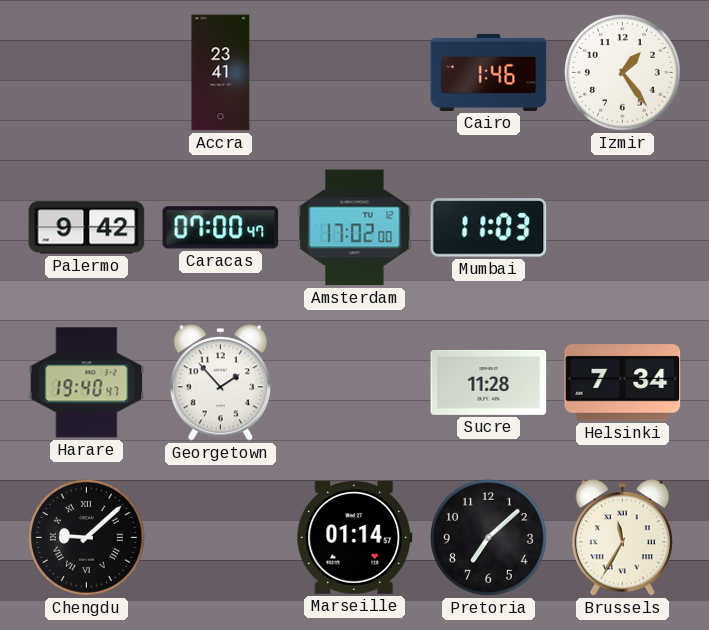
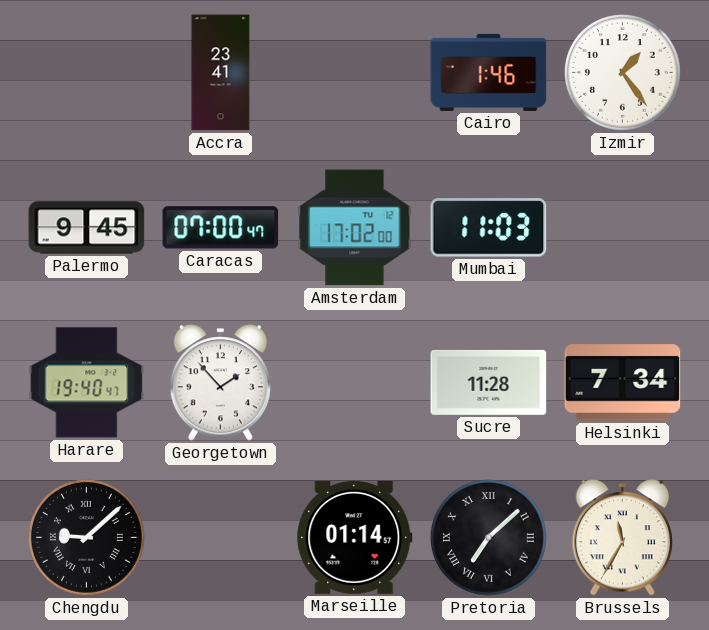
Palermo: 9:42 -> 9:45 (87, 228)
Pretoria numerals: Arabic -> Roman (488, 537)
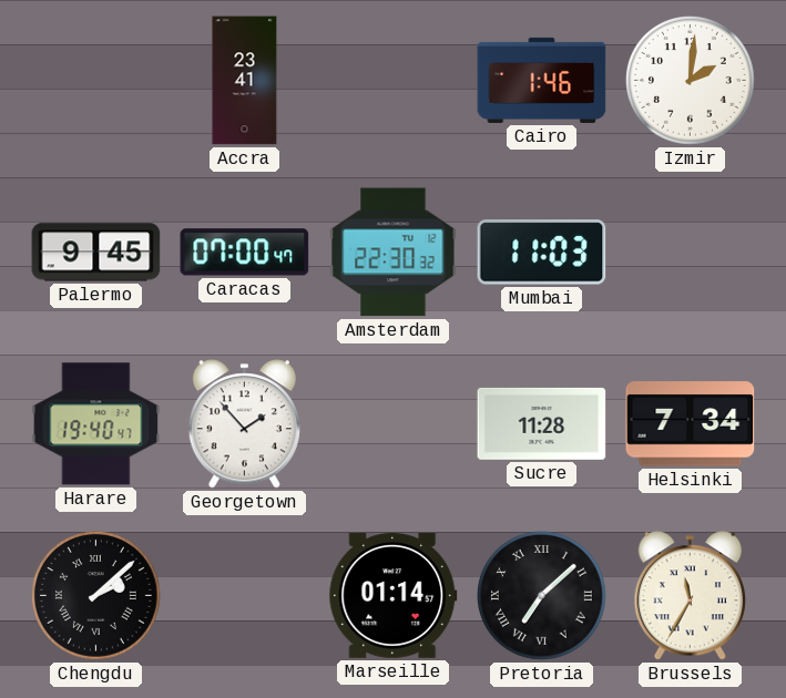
Izmir: 1:24 -> 2:01 (690, 80)
Amsterdam: 17:02 -> 22:30 (394, 253)
Chengdu: 9:08 -> 2:08 (95, 595)
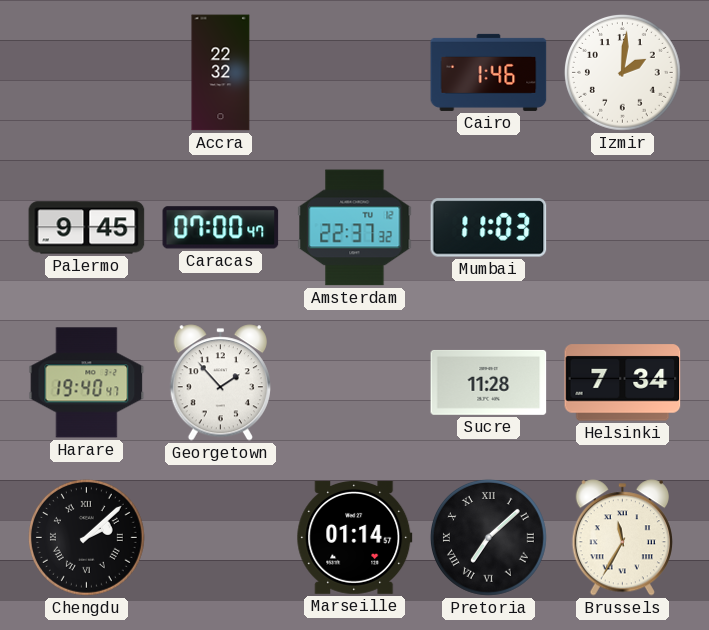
Accra: 23:41 -> 22:32 (221, 73)
Amsterdam: 22:30 -> 22:37 (355, 228)
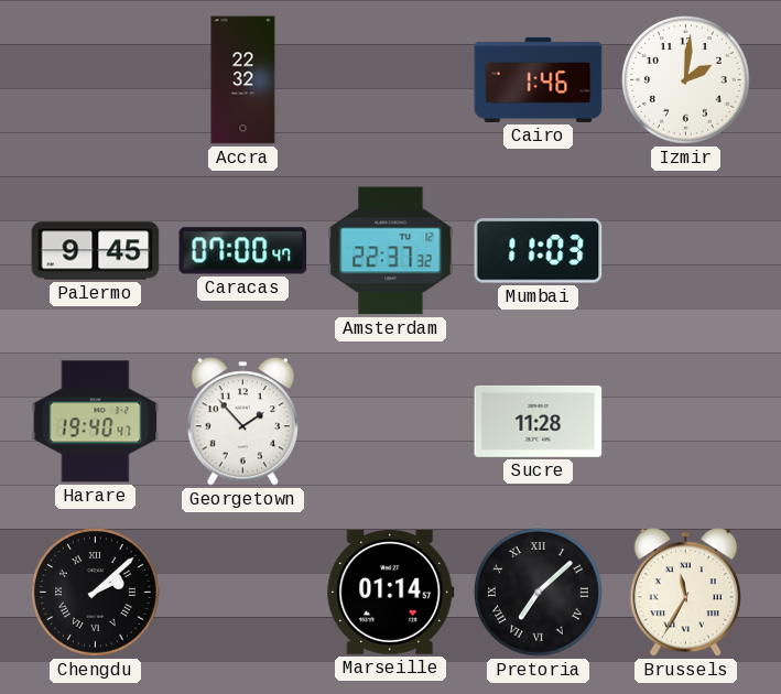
Helsinki: 7:34 -> none (623, 383)
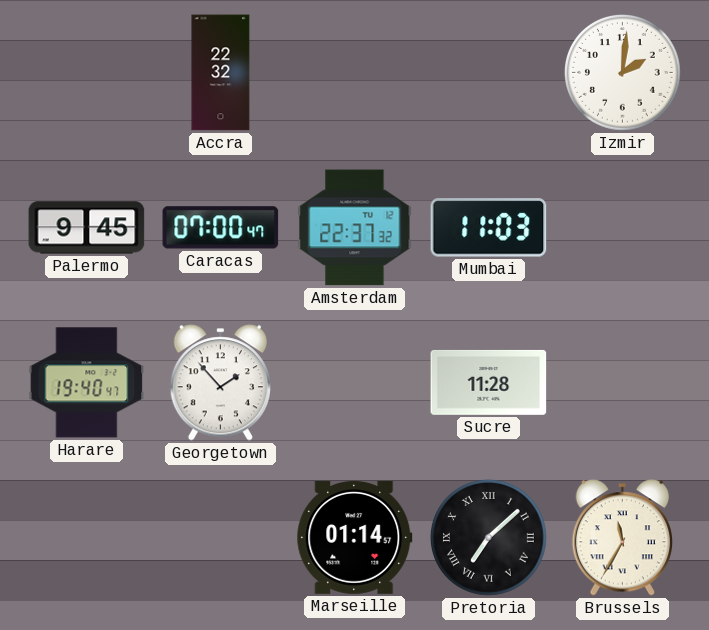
Cairo: 1:46 -> none (539, 79)
Chengdu: 2:08 -> none (95, 592)
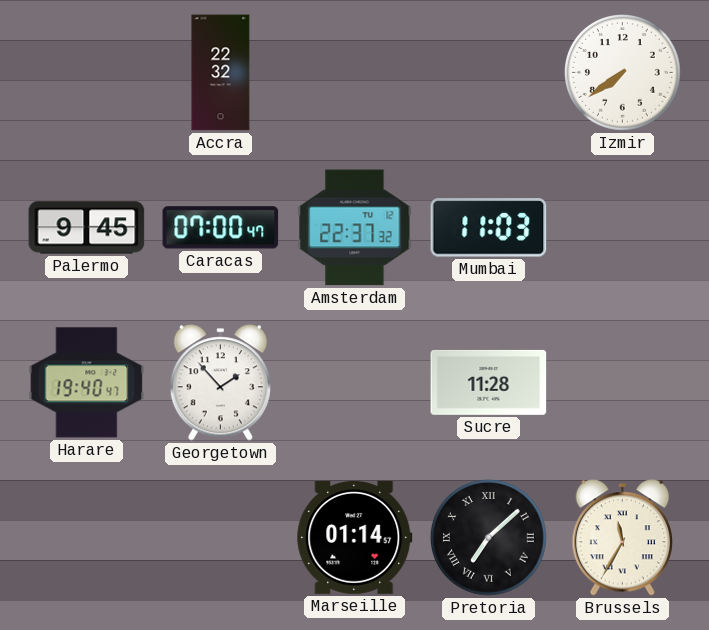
Izmir: 2:01 -> 7:39 (622, 72)
